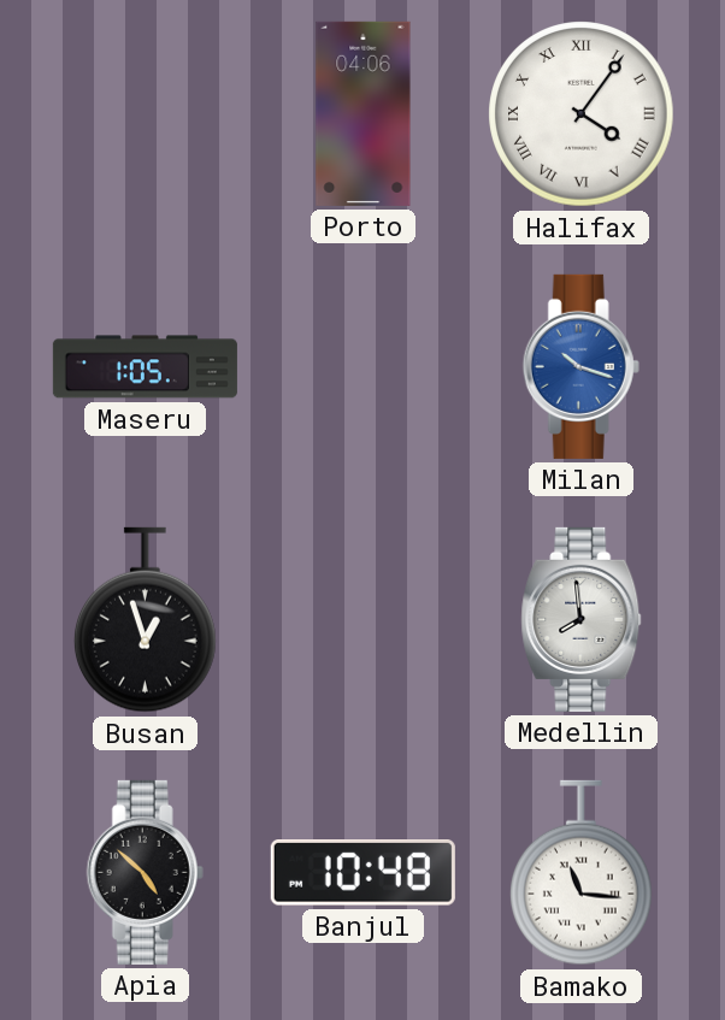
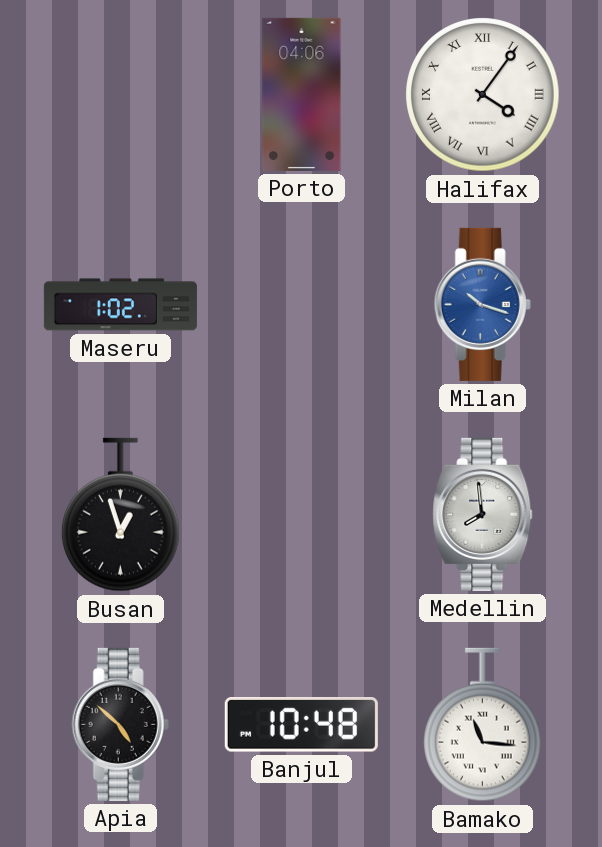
Maseru: 1:05 -> 1:02 (120, 305)
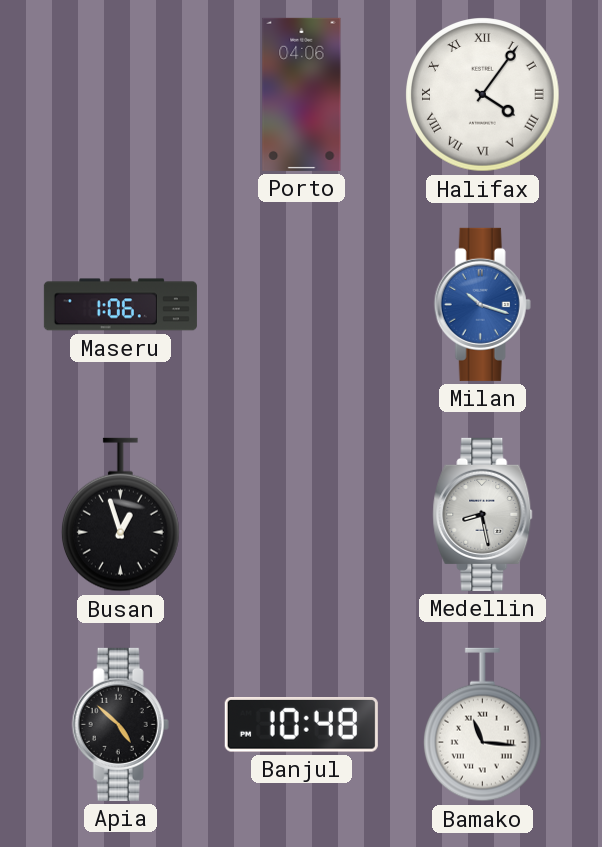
Maseru: 1:02 -> 1:06 (120, 305)
Medellin: 7:59 -> 8:28 (483, 514)
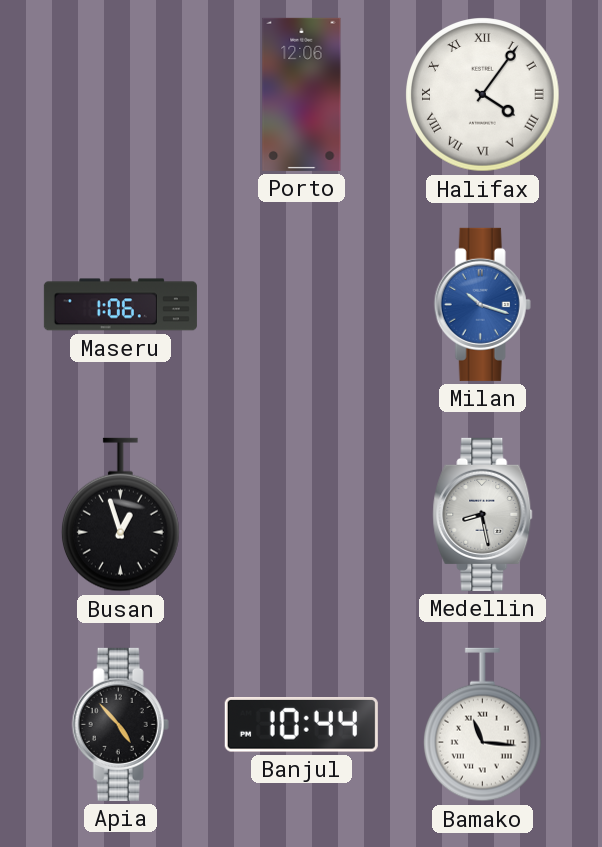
Porto: 04:06 -> 12:06 (302, 94)
Apia: 4:52 -> 4:53 (120, 724)
Banjul: 10:48 -> 10:44 (301, 725)
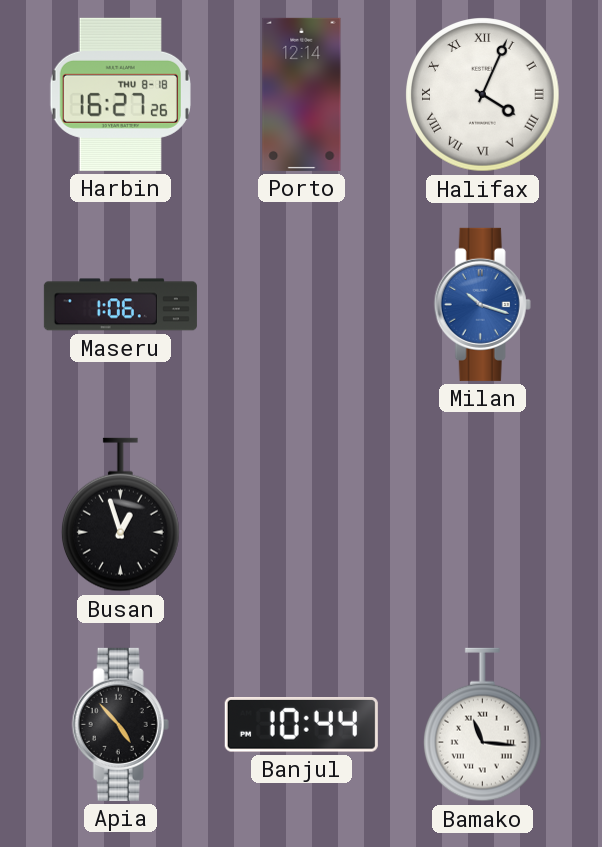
Harbin: none -> 16:27 (120, 94)
Porto: 12:06 -> 12:14 (302, 94)
Halifax: 4:06 -> 4:04 (483, 95)
Medellin: 8:28 -> none (483, 514)
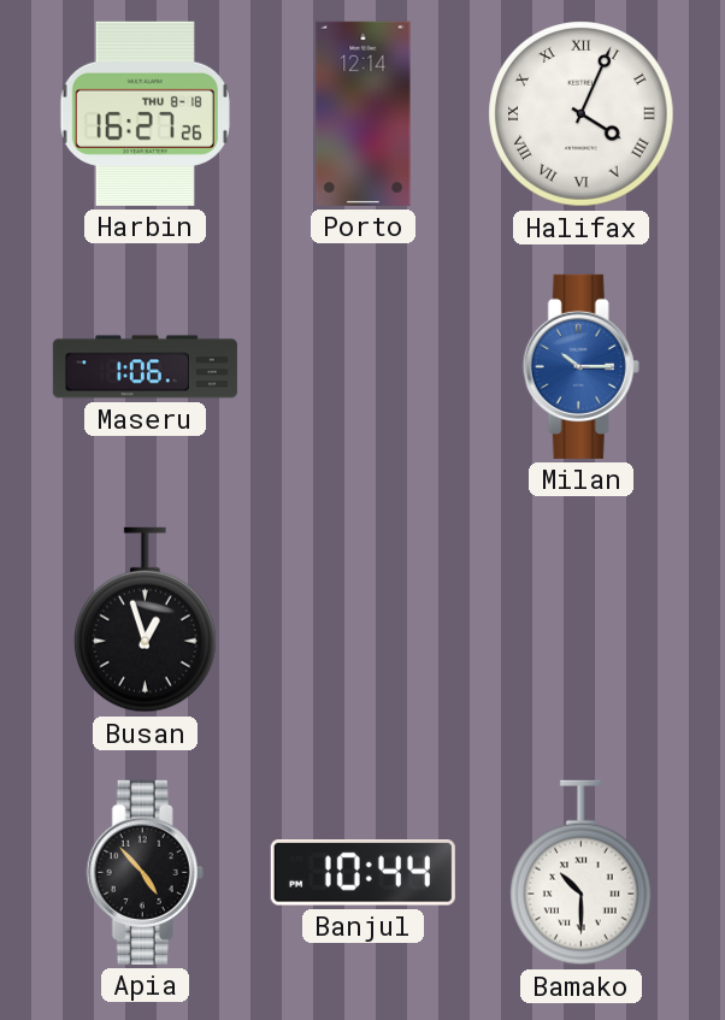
Milan: 10:18 -> 10:15 (580, 366)
Bamako: 11:16 -> 10:30 (582, 873)
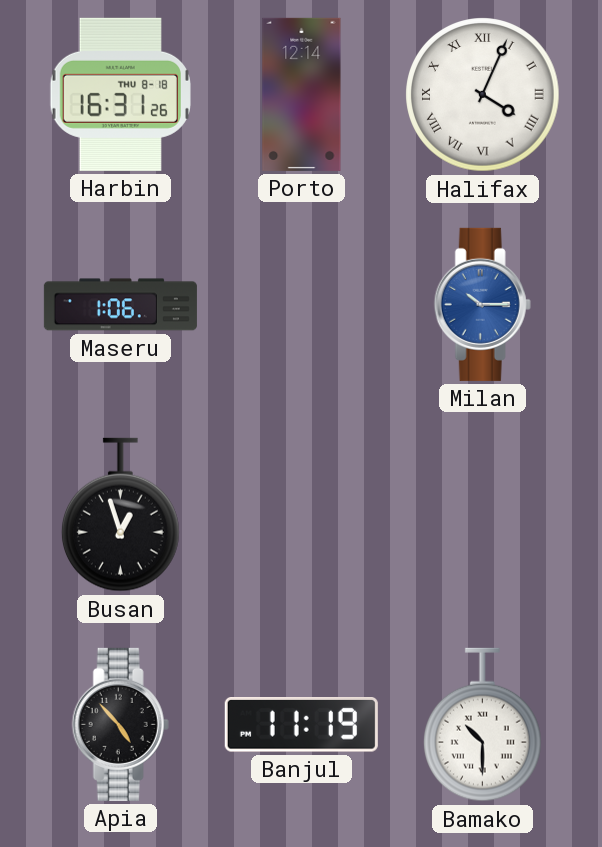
Harbin: 16:27 -> 16:31 (120, 94)
Banjul: 10:44 -> 11:19 (301, 725)
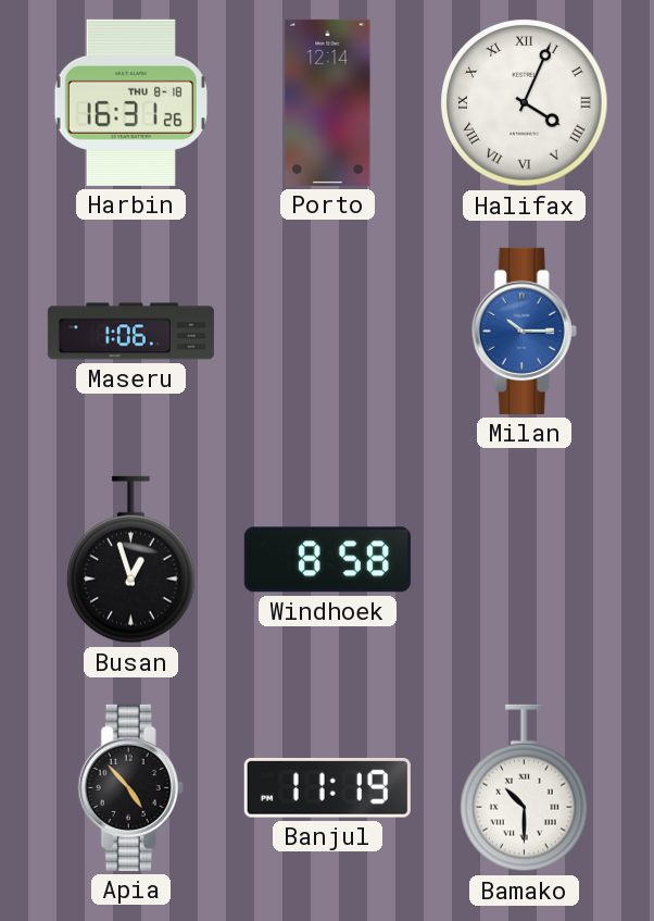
Windhoek: none -> 8:58 (327, 560)
